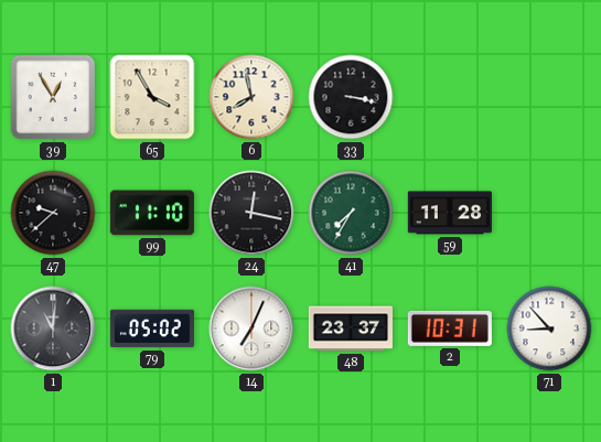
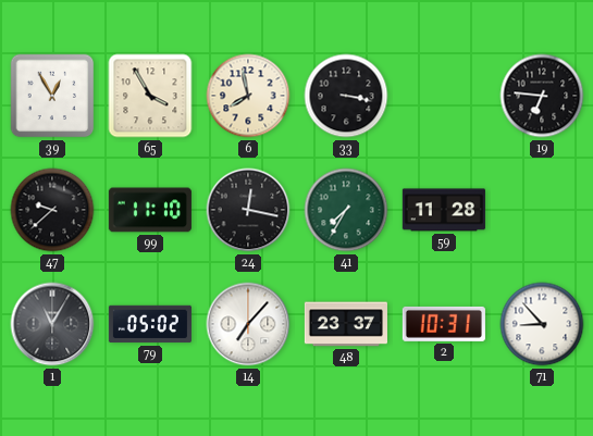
19: none -> 6:46 (542, 96)
1: 11:01 -> 11:05 (52, 324)
14: 7:04 -> 7:07 (248, 324)
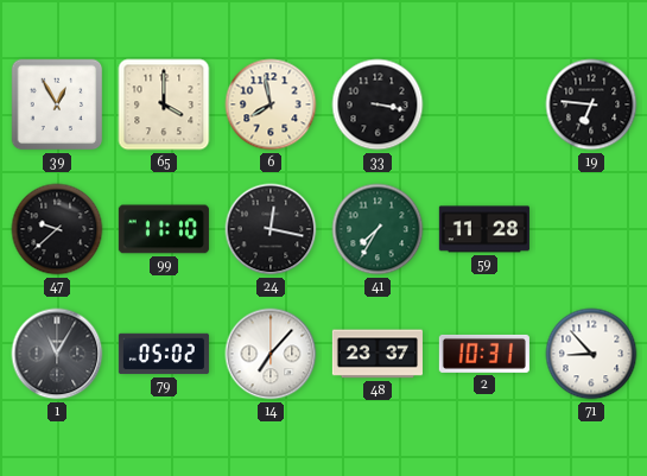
65: 3:55 -> 4:00 (164, 104)
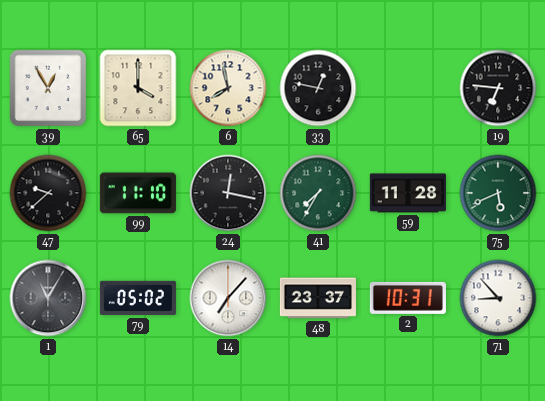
33: 3:17 -> 12:47 (318, 88)
75: none -> 5:41 (498, 193)
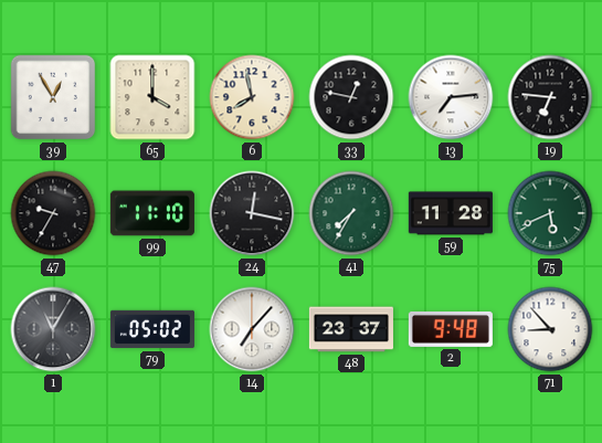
13: none -> 7:14 (451, 97)
47: 9:38 -> 9:35 (53, 213)
2: 10:31 -> 9:48 (451, 329)
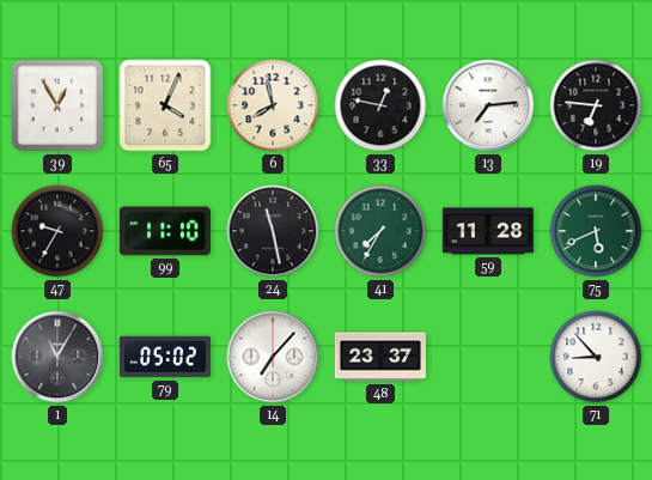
65: 4:00 -> 4:04 (165, 105)
24: 12:17 -> 11:28 (273, 231)
2: 9:48 -> none (451, 329)
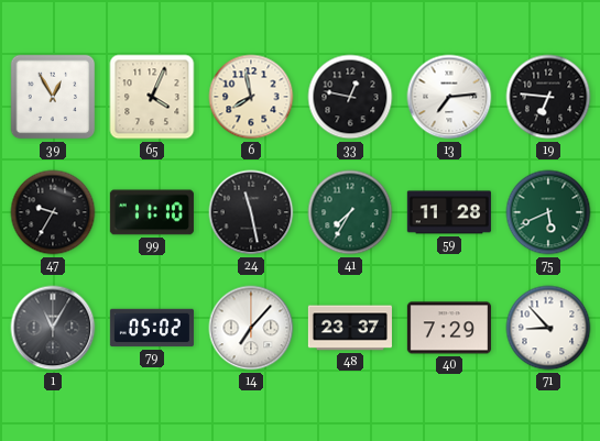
40: none -> 7:29 (449, 328)
